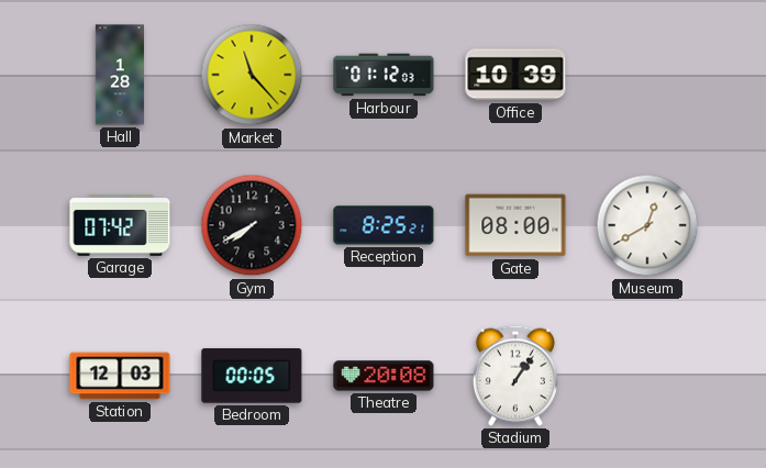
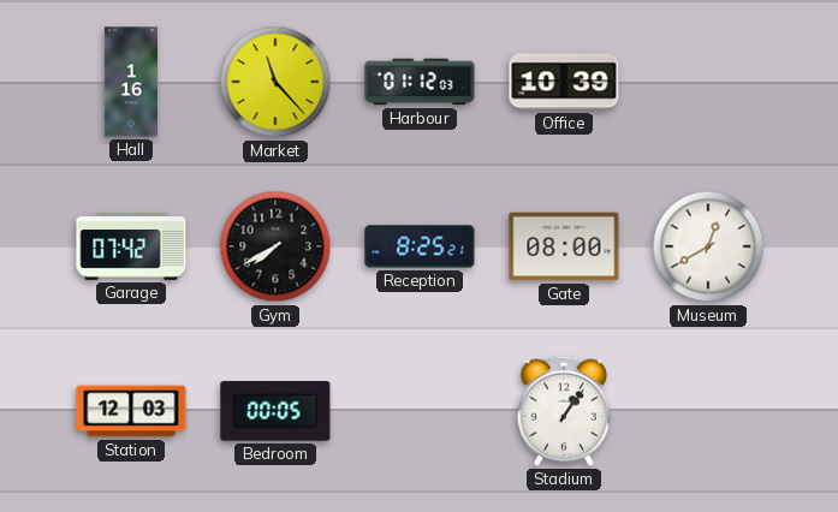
Hall: 1:28 -> 1:16 (131, 82)
Theatre: 20:08 -> none (384, 376)
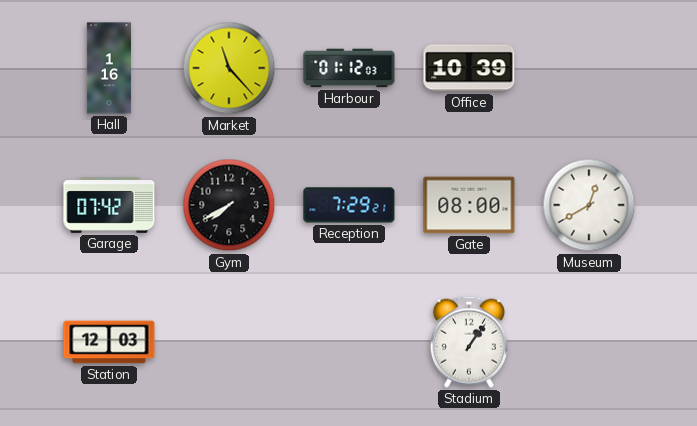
Reception: 8:25 -> 7:29 (349, 205)
Bedroom: 00:05 -> none (275, 411)
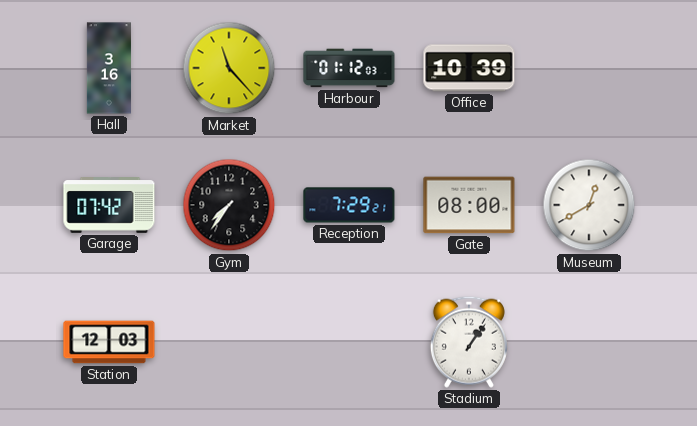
Hall: 1:16 -> 3:16 (109, 68)
Gym: 7:40 -> 7:36 (229, 205)
